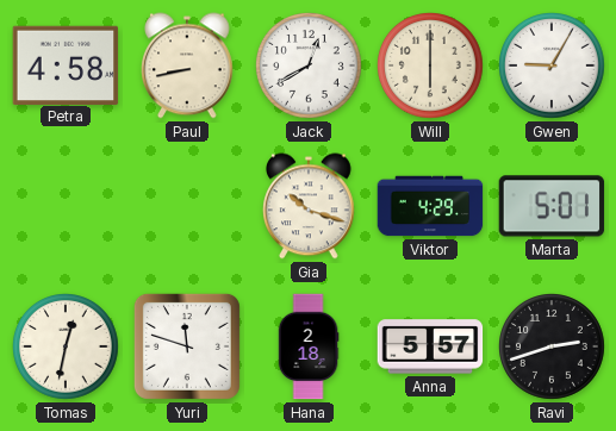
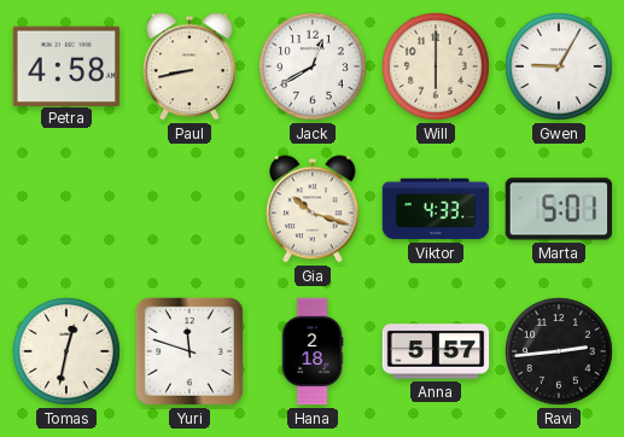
Viktor: 4:29 -> 4:33 (436, 209)
Ravi: 2:42 -> 2:44 (560, 352)
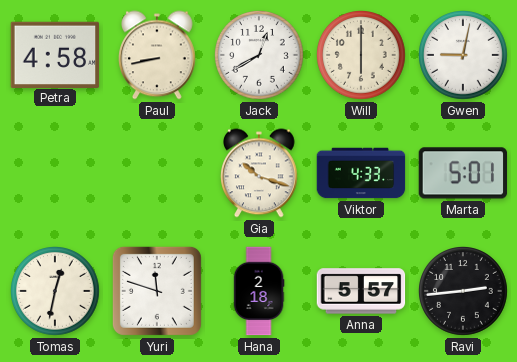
Gwen: 9:05 -> 9:02 (464, 56)
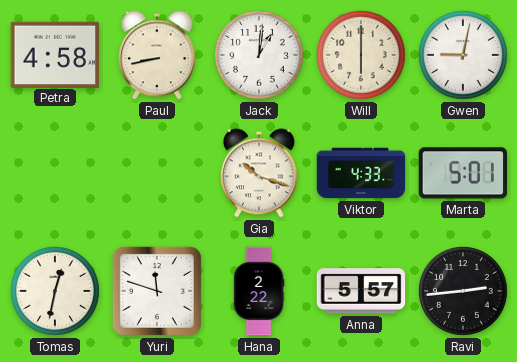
Jack: 12:40 -> 1:01 (260, 56)
Hana: 2:18 -> 2:22 (259, 291)
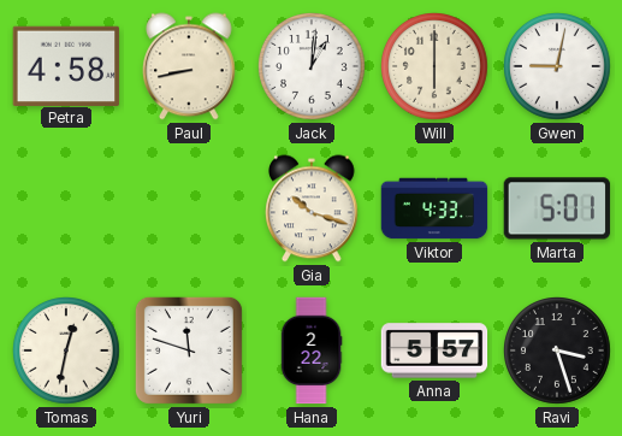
Ravi: 2:44 -> 3:27 (558, 352)
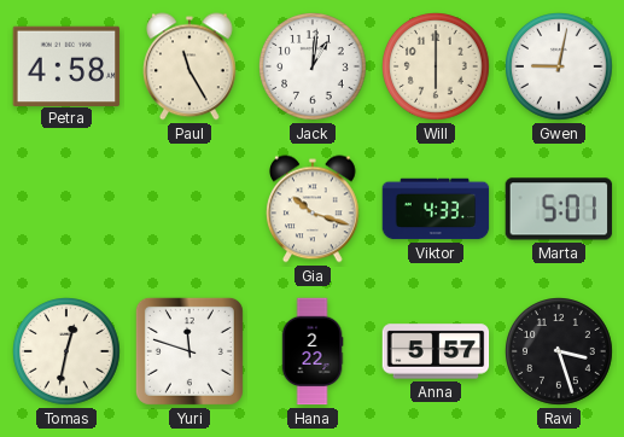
Paul: 8:43 -> 11:25 (191, 66)
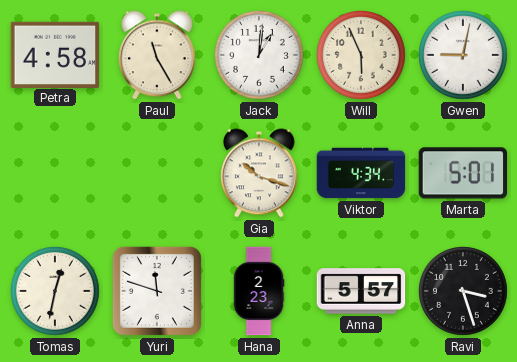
Will: 6:00 -> 5:56 (362, 56)
Viktor: 4:33 -> 4:34 (361, 173)
Hana: 2:22 -> 2:23 (259, 291)
